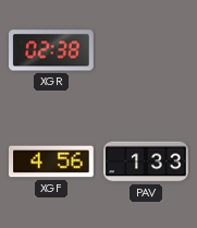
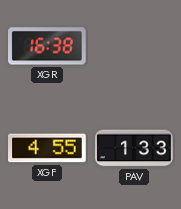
XGR: 02:38 -> 16:38 (48, 46)
XGF: 4:56 -> 4:55 (48, 148)
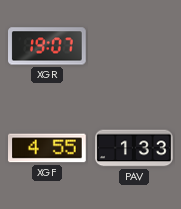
XGR: 16:38 -> 19:07 (48, 46)
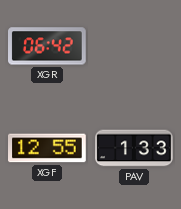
XGR: 19:07 -> 06:42 (48, 46)
XGF: 4:55 -> 12:55 (48, 148)
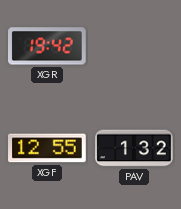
XGR: 06:42 -> 19:42 (48, 46)
PAV: 1:33 -> 1:32 (134, 148)
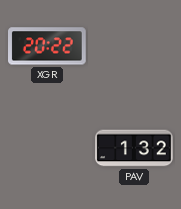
XGR: 19:42 -> 20:22 (48, 46)
XGF: 12:55 -> none (48, 148)
